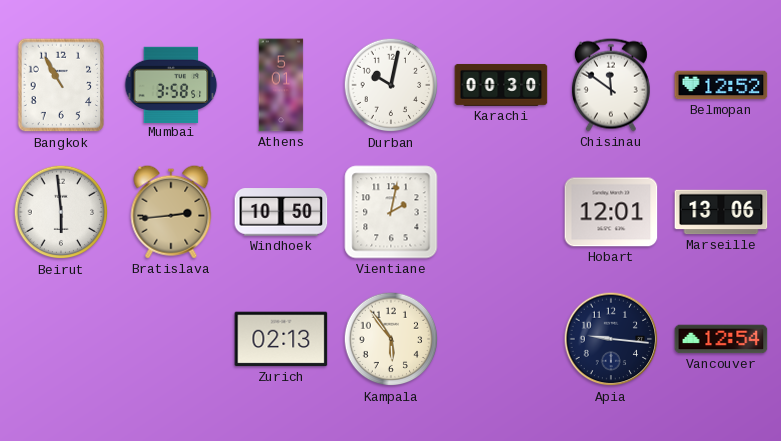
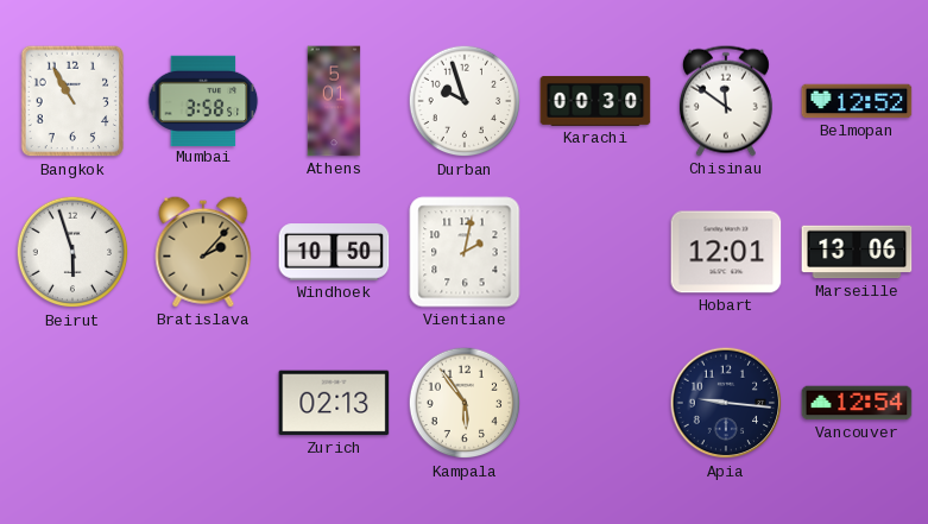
Durban: 10:02 -> 9:57 (465, 101)
Beirut: 5:59 -> 5:57 (72, 252)
Bratislava: 2:44 -> 2:07 (203, 252)
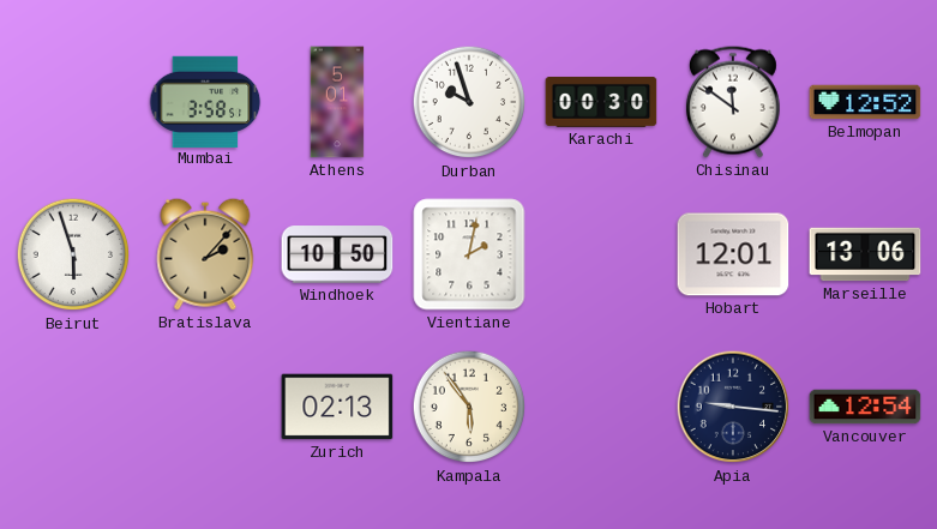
Bangkok: 10:55 -> none (72, 101)
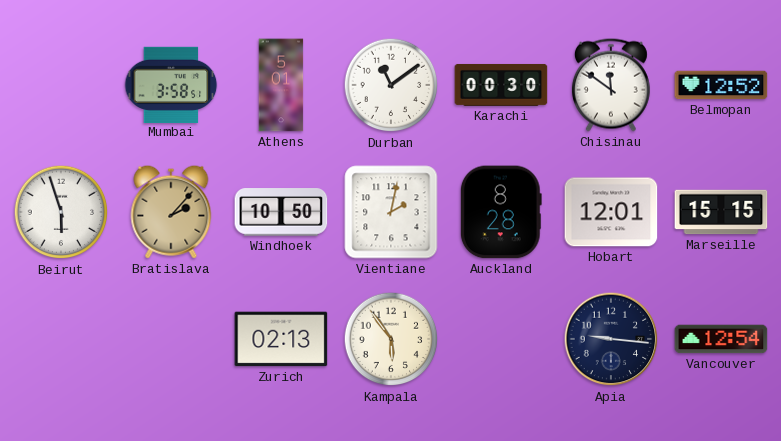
Durban: 9:57 -> 11:09 (391, 85)
Auckland: none -> 8:28 (501, 212)
Marseille: 13:06 -> 15:15 (721, 212)
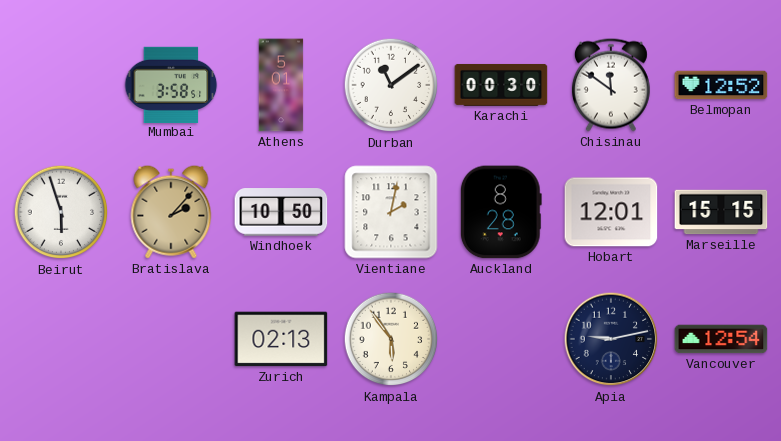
Apia: 9:16 -> 9:13 (611, 339)
